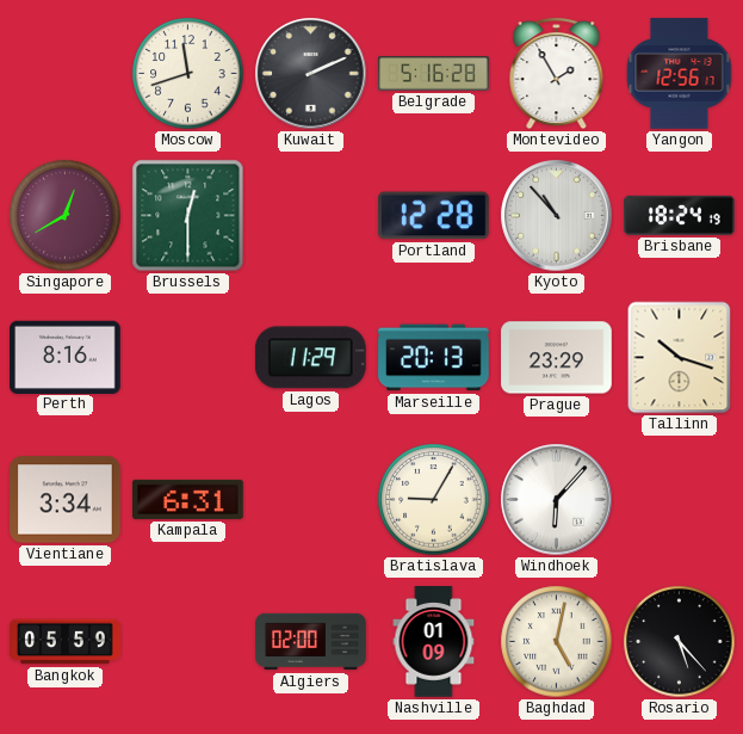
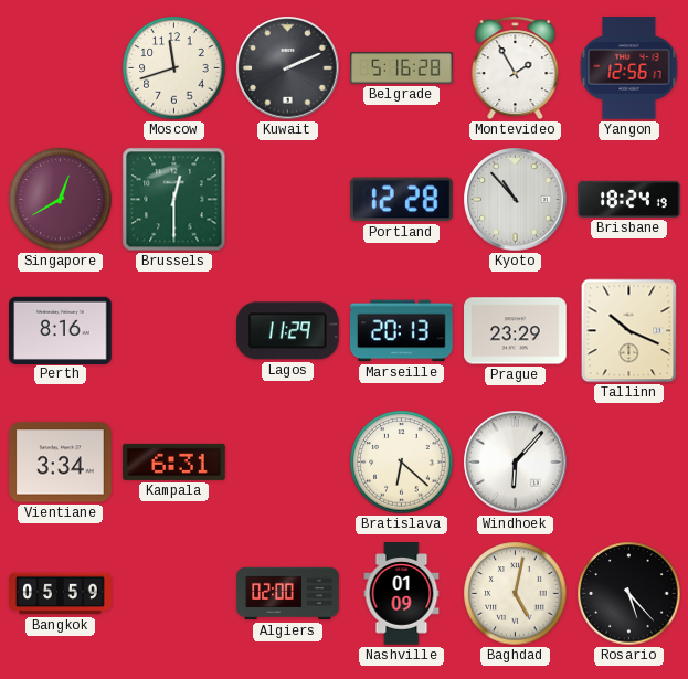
Tallinn: 10:18 -> 10:19 (629, 331)
Bratislava: 9:05 -> 6:22 (402, 463)
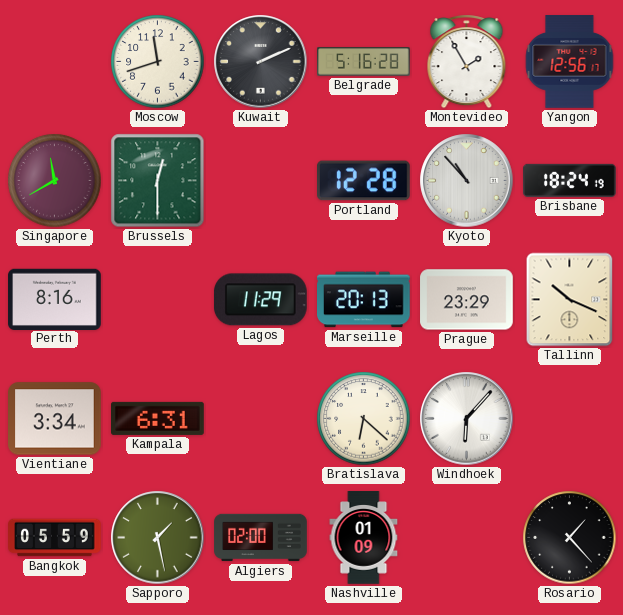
Singapore: 12:40 -> 11:40 (55, 181)
Sapporo: none -> 1:28 (158, 538)
Baghdad: 5:02 -> none (516, 594)
Rosario: 5:23 -> 1:23 (570, 538)
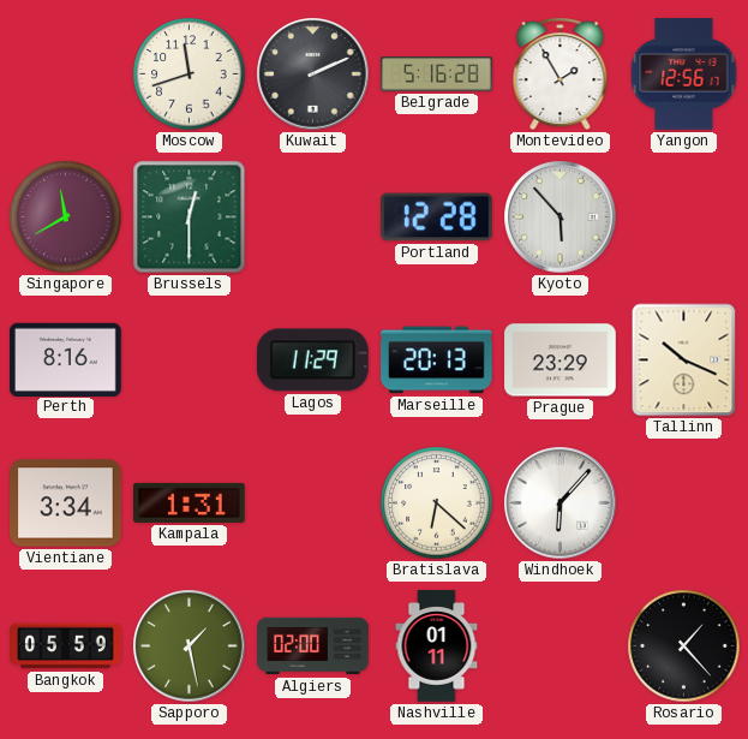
Kyoto: 10:53 -> 5:53 (561, 217)
Brisbane: 18:24 -> none (570, 180)
Kampala: 6:31 -> 1:31 (190, 502)
Nashville: 01:09 -> 01:11 (437, 646)
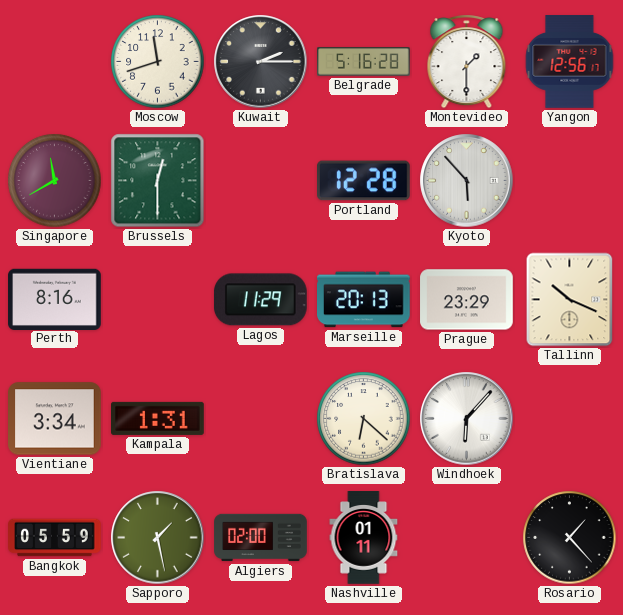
Kuwait: 2:11 -> 2:15 (261, 62)
Montevideo: 1:55 -> 1:30 (467, 62)
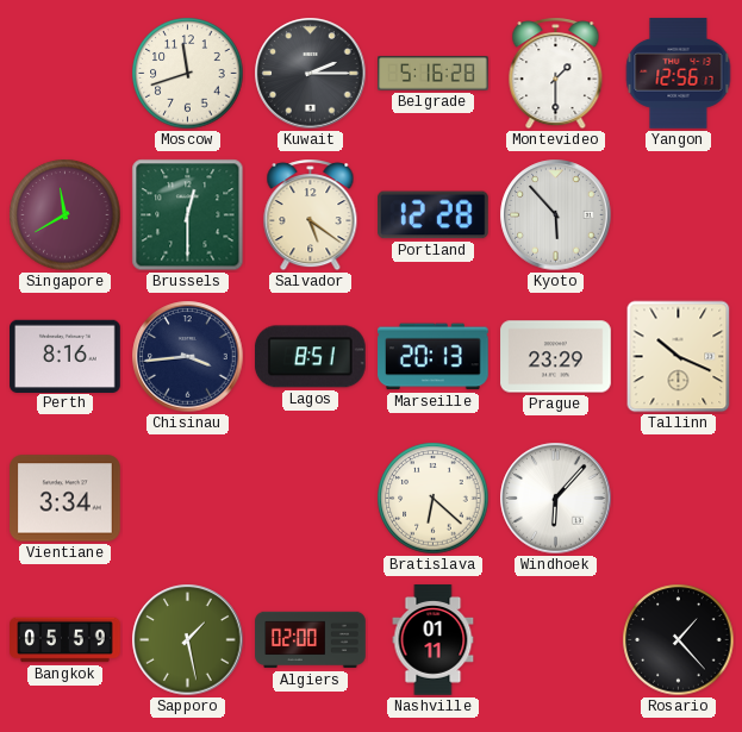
Salvador: none -> 5:21 (311, 215)
Chisinau: none -> 3:44 (188, 357)
Lagos: 11:29 -> 8:51 (310, 357)
Kampala: 1:31 -> none (158, 418)
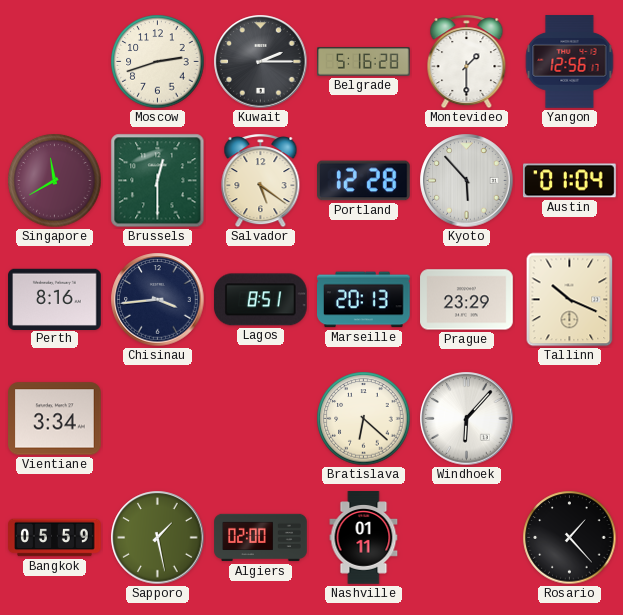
Moscow: 11:42 -> 2:42 (158, 62)
Austin: none -> 01:04 (570, 181)
